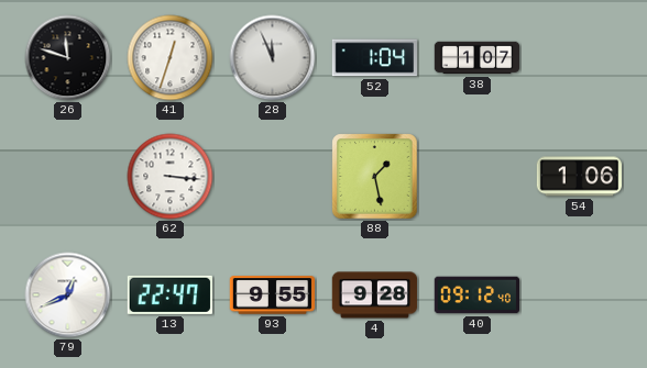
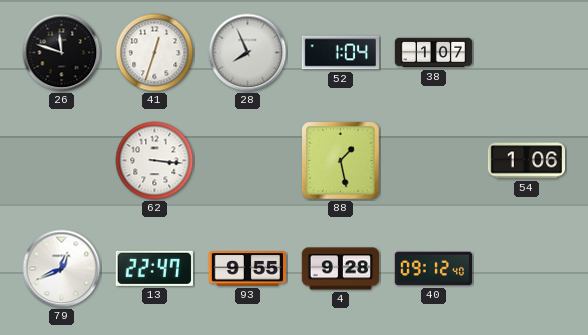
28: 11:56 -> 7:56 (248, 53)
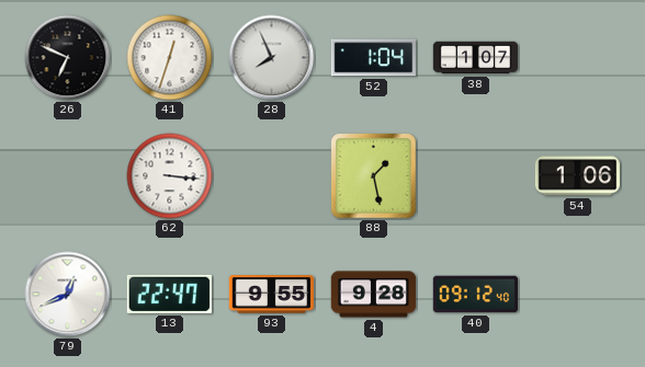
26: 11:48 -> 6:49 (68, 58)
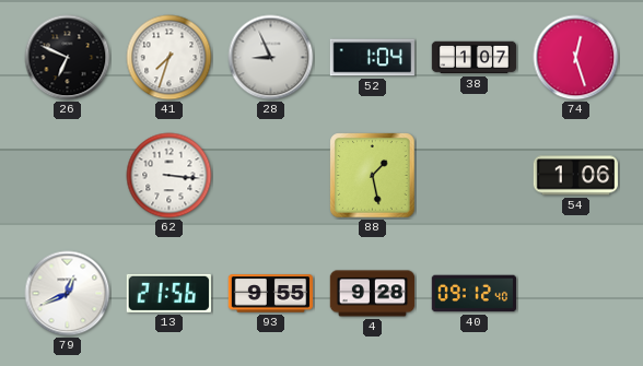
41: 12:33 -> 7:33 (169, 58)
28: 7:56 -> 8:56 (271, 58)
74: none -> 12:27 (576, 58)
13: 22:47 -> 21:56 (168, 293)
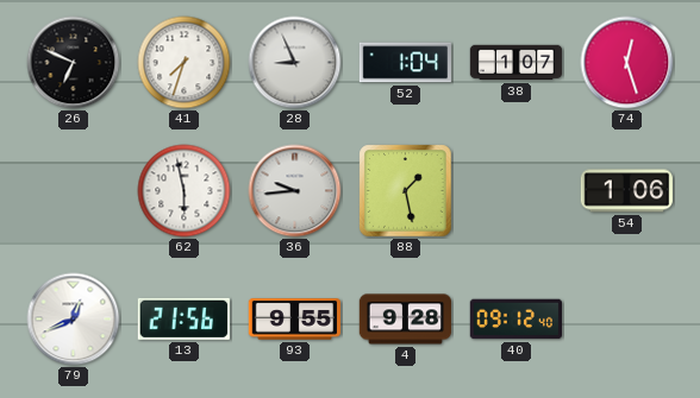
62: 3:16 -> 5:58 (185, 191)
36: none -> 9:44 (295, 191)
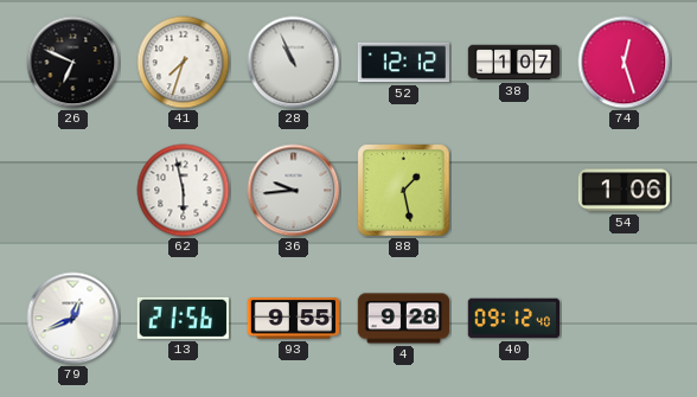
28: 8:56 -> 10:56 (294, 63)
52: 1:04 -> 12:12 (404, 63)
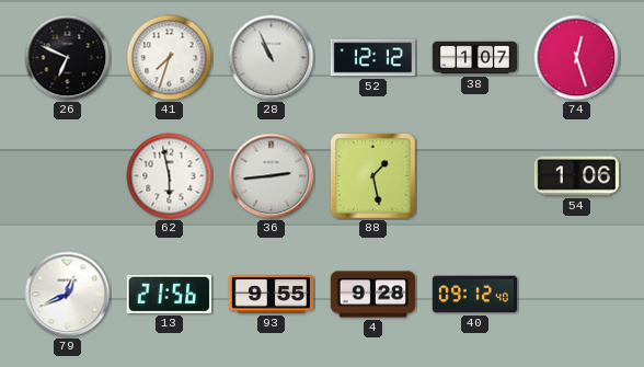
36: 9:44 -> 2:44 (272, 176)
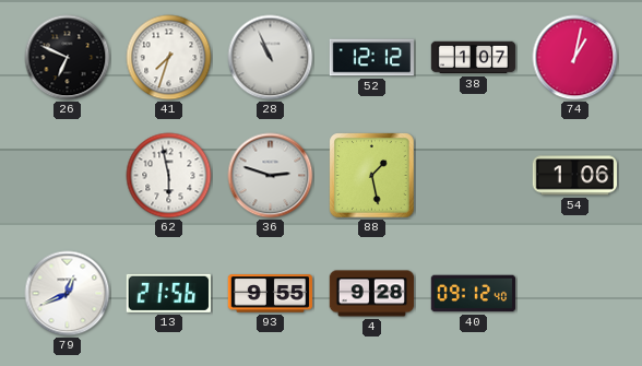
74: 12:27 -> 1:02 (575, 58)
36: 2:44 -> 2:48 (271, 176)
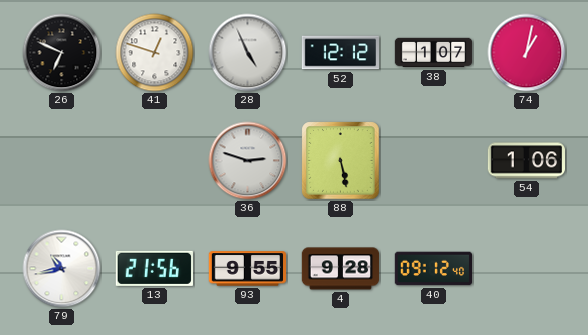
41: 7:33 -> 12:48 (155, 53)
28: 10:56 -> 4:56 (248, 53)
62: 5:58 -> none (169, 176)
88: 1:28 -> 5:28 (341, 161)
79: 12:41 -> 10:43 (62, 269)
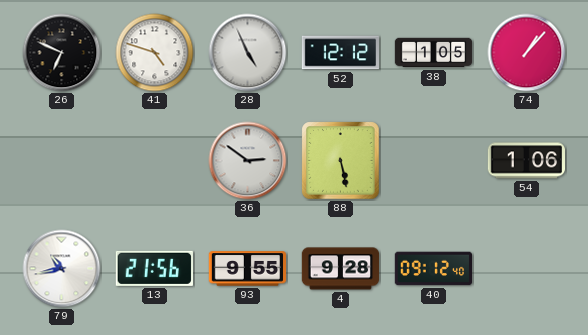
41: 12:48 -> 4:48 (155, 53)
38: 1:07 -> 1:05 (434, 53)
74: 1:02 -> 1:07 (527, 53)
36: 2:48 -> 2:51 (248, 161)
